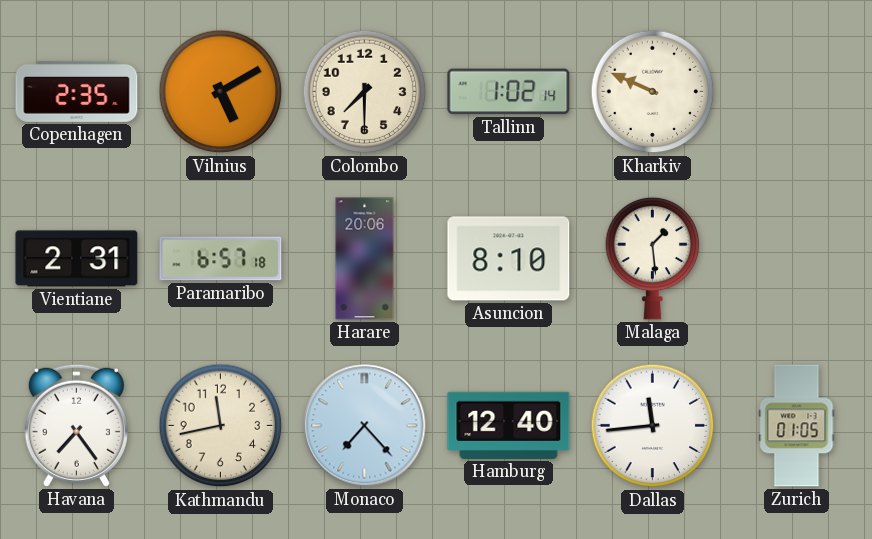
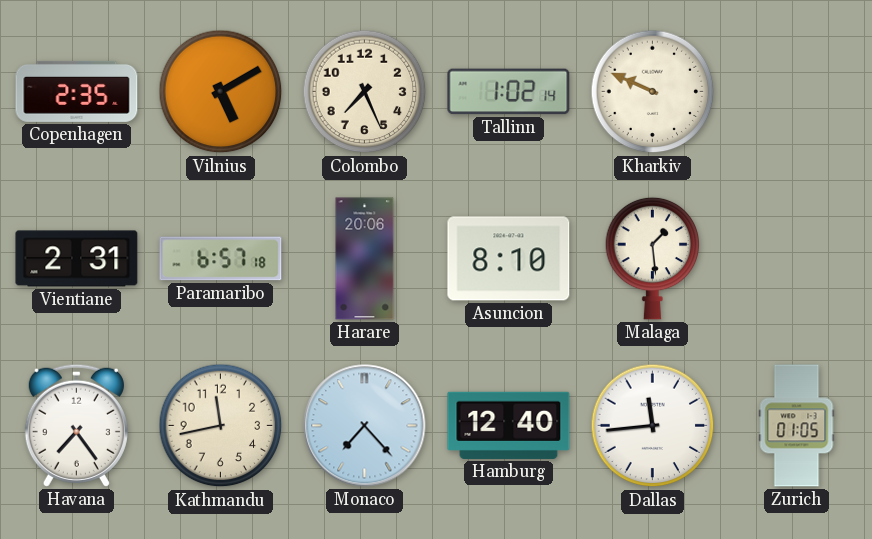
Colombo: 7:30 -> 7:26 (365, 92)
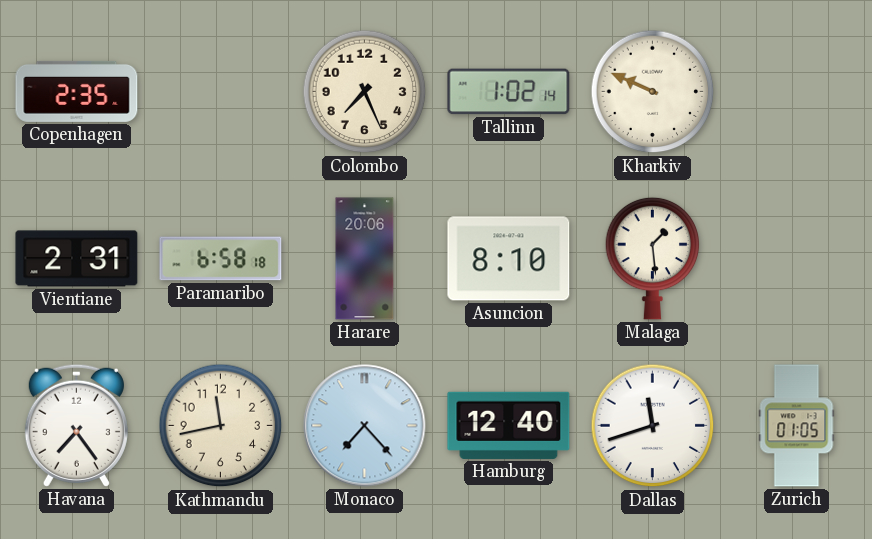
Vilnius: 5:10 -> none (221, 92)
Paramaribo: 6:57 -> 6:58 (221, 259)
Dallas: 11:44 -> 11:42 (653, 426)
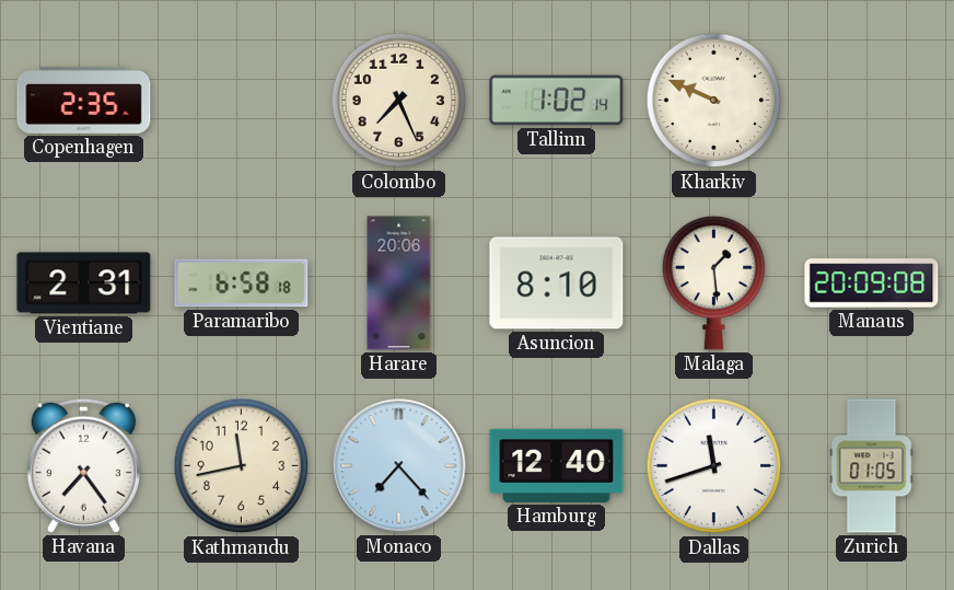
Manaus: none -> 20:09 (872, 284)
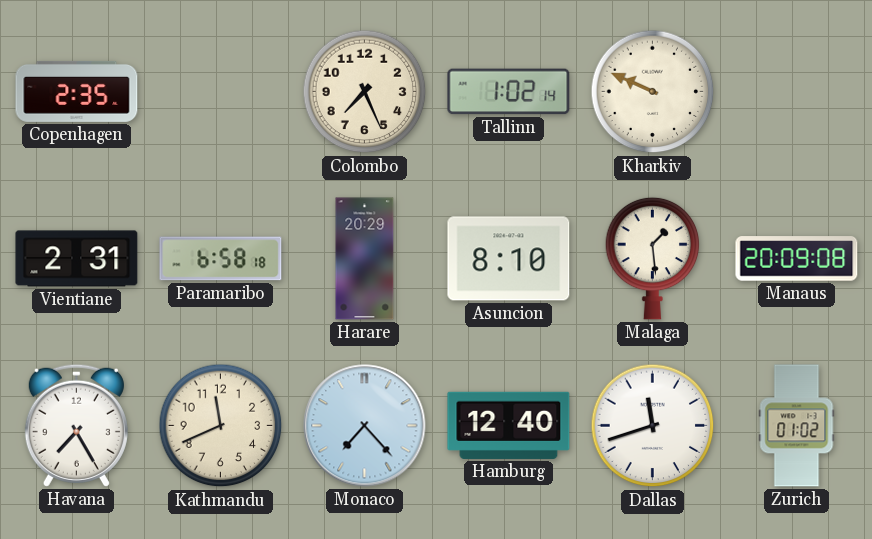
Harare: 20:06 -> 20:29 (365, 259)
Havana: 7:24 -> 7:25 (76, 425)
Kathmandu: 11:43 -> 11:41 (221, 426)
Zurich: 01:05 -> 01:02 (797, 426)
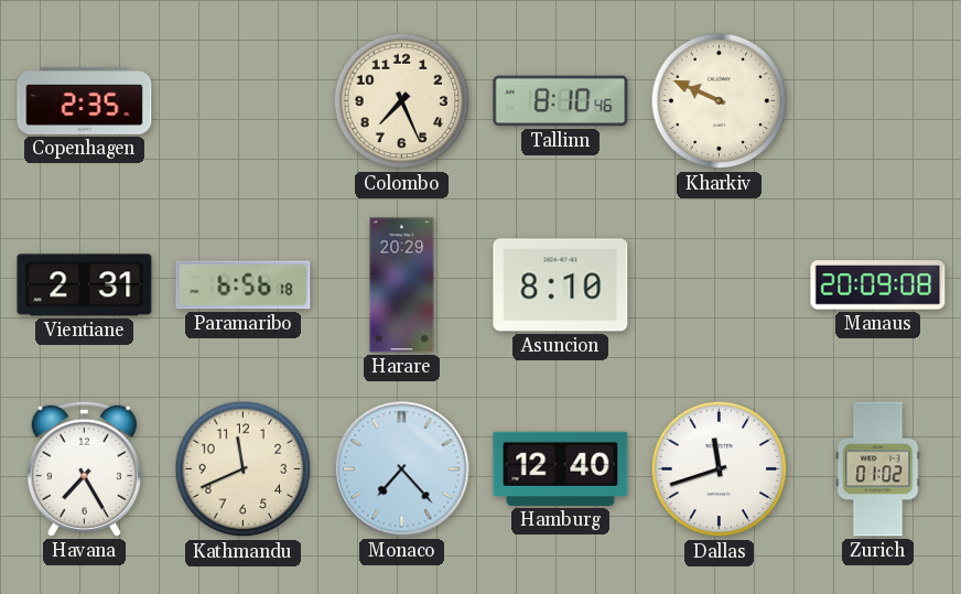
Tallinn: 1:02 -> 8:10 (561, 101)
Paramaribo: 6:58 -> 6:56 (244, 285)
Malaga: 1:29 -> none (653, 258)
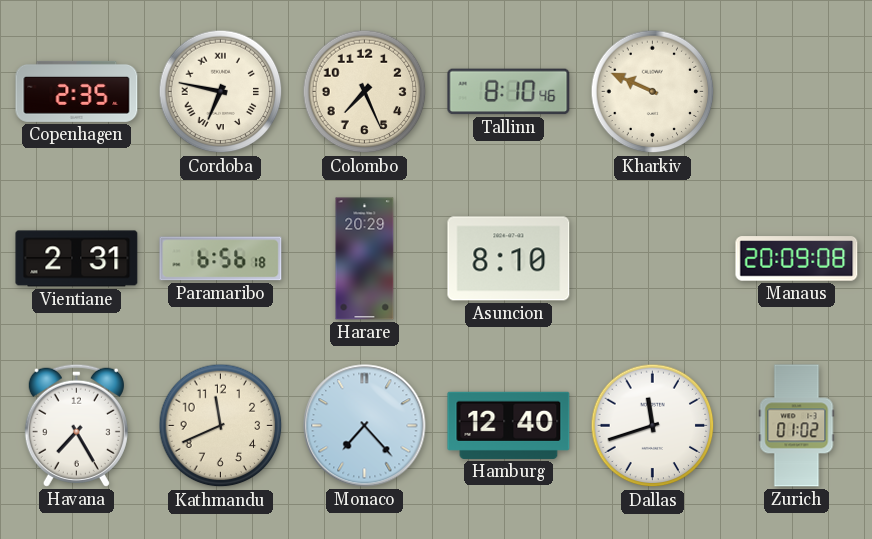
Cordoba: none -> 6:47 (221, 92)
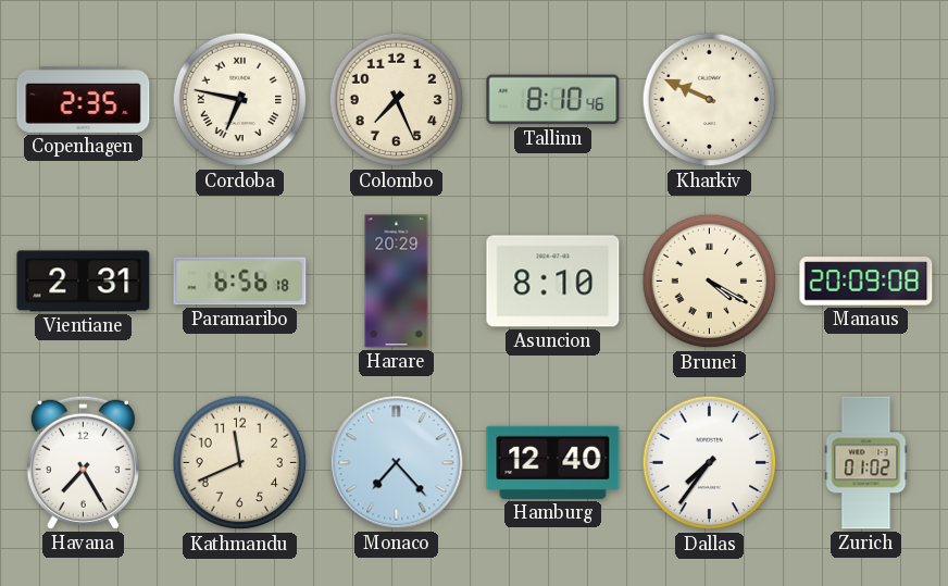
Brunei: none -> 4:20 (710, 282)
Dallas: 11:42 -> 7:36 (710, 463)
